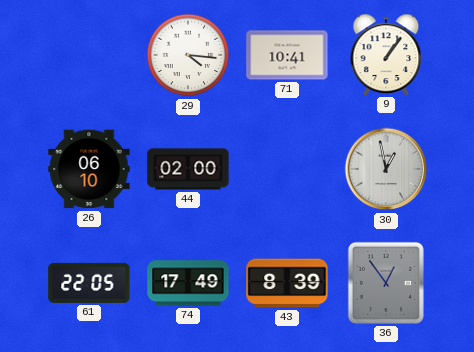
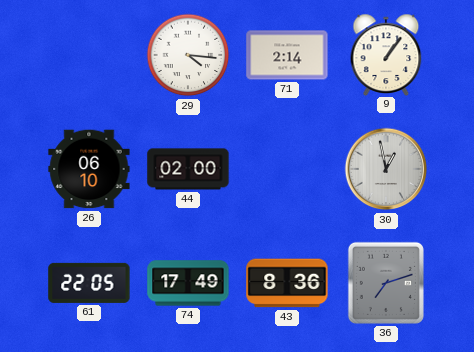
71: 10:41 -> 2:14 (287, 55)
43: 8:39 -> 8:36 (287, 283)
36: 12:54 -> 7:12 (386, 283)
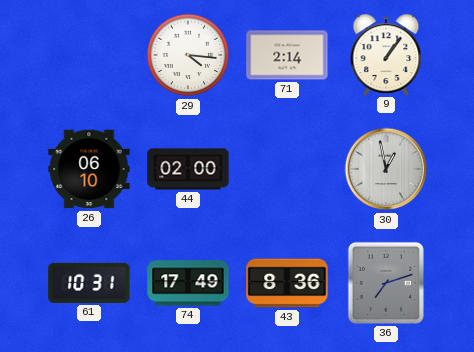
61: 22:05 -> 10:31 (89, 283)
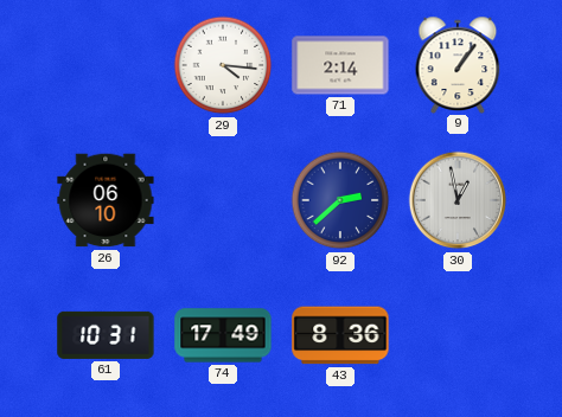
44: 02:00 -> none (188, 169)
92: none -> 2:38 (340, 200)
36: 7:12 -> none (386, 283)
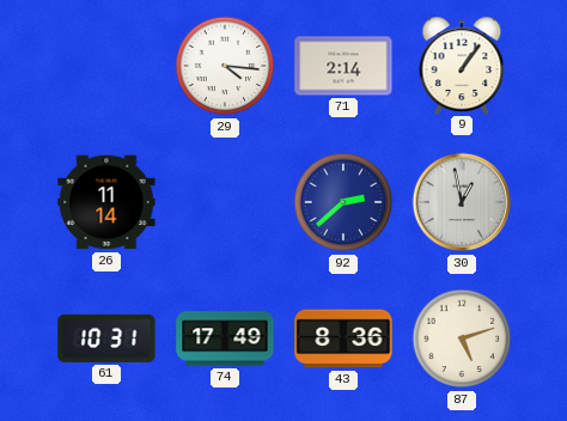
26: 06:10 -> 11:14 (106, 202)
87: none -> 5:12 (462, 338)
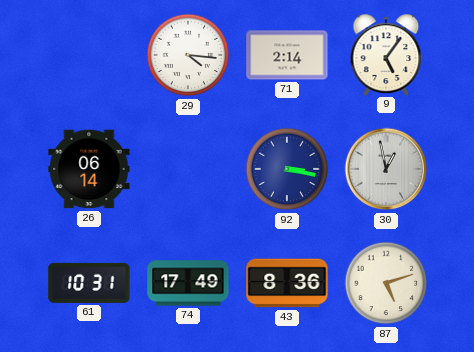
9: 1:06 -> 5:06 (386, 54)
26: 11:14 -> 06:14 (89, 169)
92: 2:38 -> 3:17 (287, 169)
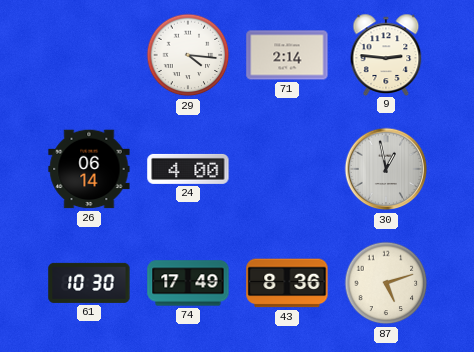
9: 5:06 -> 2:46 (386, 54)
24: none -> 4:00 (188, 169)
92: 3:17 -> none (287, 169)
61: 10:31 -> 10:30 (89, 283)
